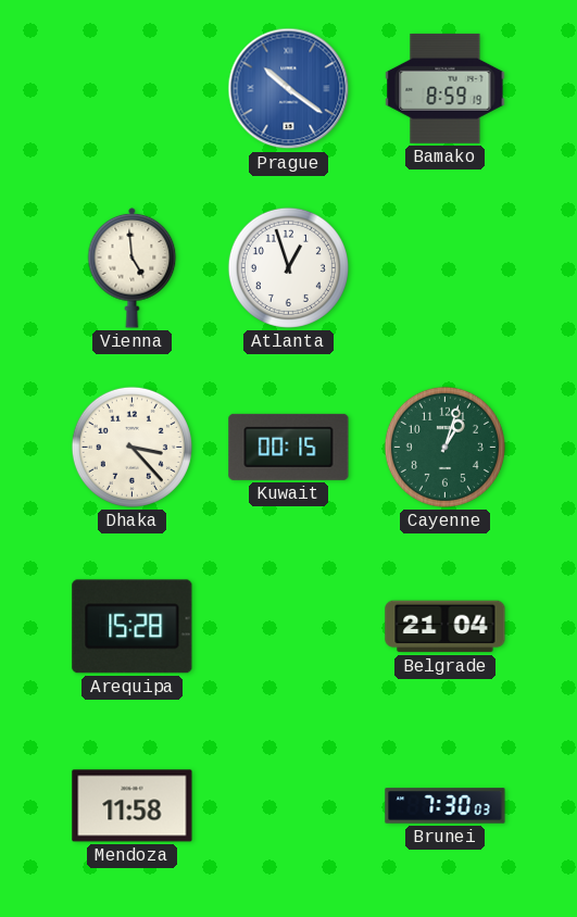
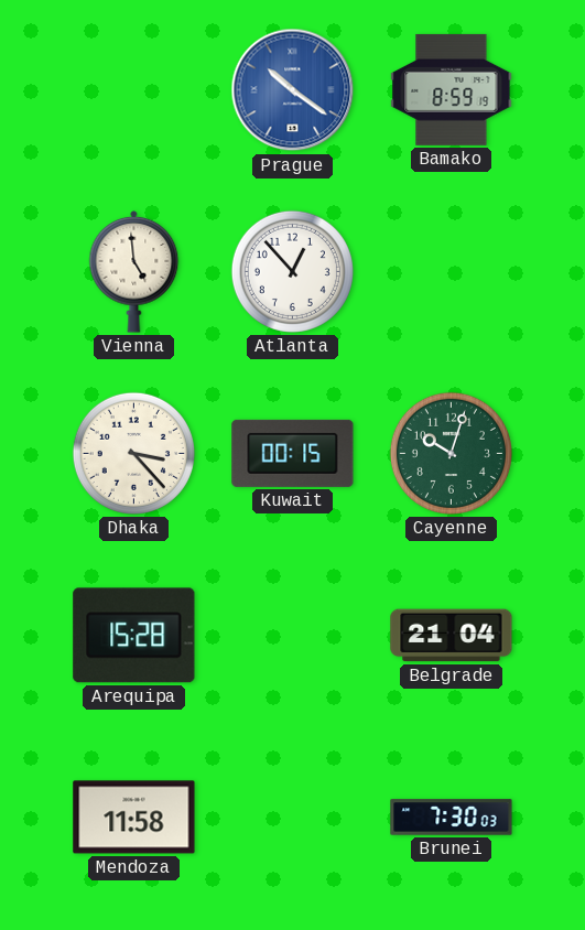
Atlanta: 12:57 -> 12:53 (292, 271)
Cayenne: 1:03 -> 10:03 (451, 453)
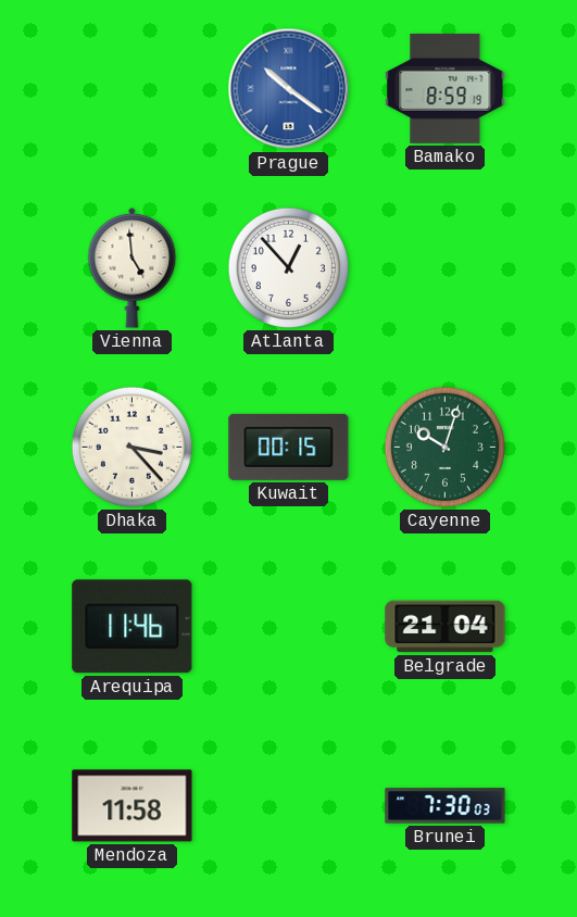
Arequipa: 15:28 -> 11:46 (133, 627)
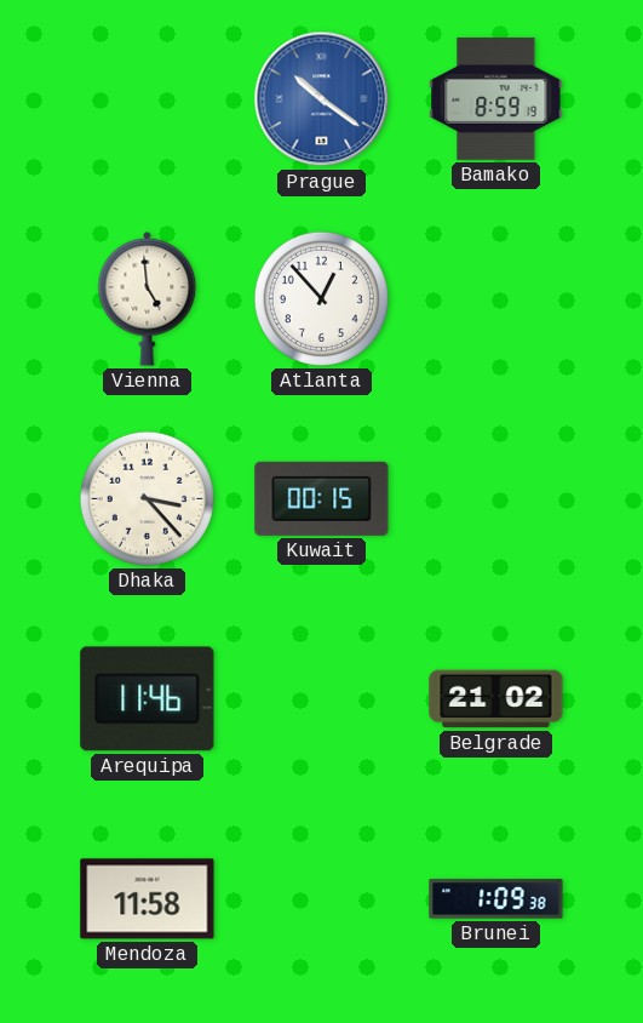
Cayenne: 10:03 -> none (444, 447)
Belgrade: 21:04 -> 21:02 (496, 699)
Brunei: 7:30 -> 1:09 (496, 899)
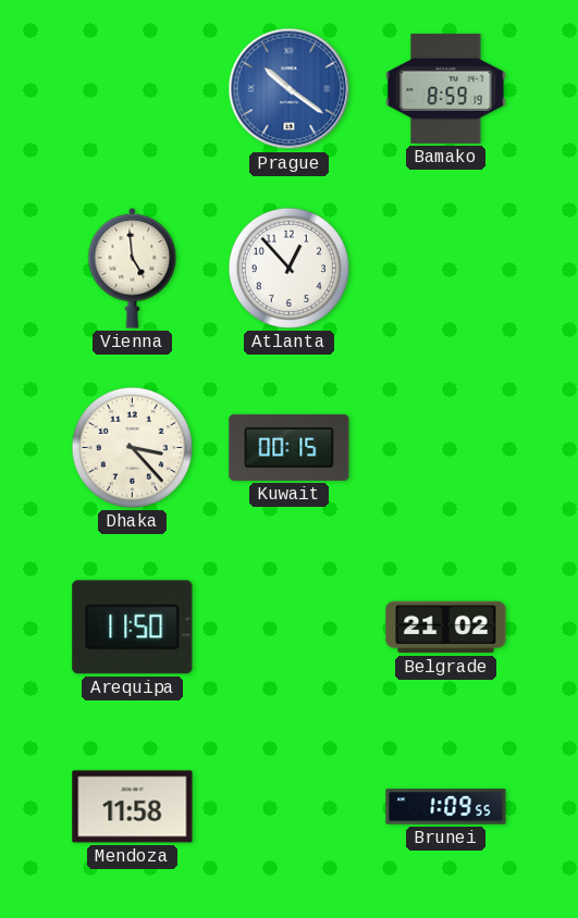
Arequipa: 11:46 -> 11:50 (133, 628)
Brunei: 1:09:38 -> 1:09:55 (446, 807)
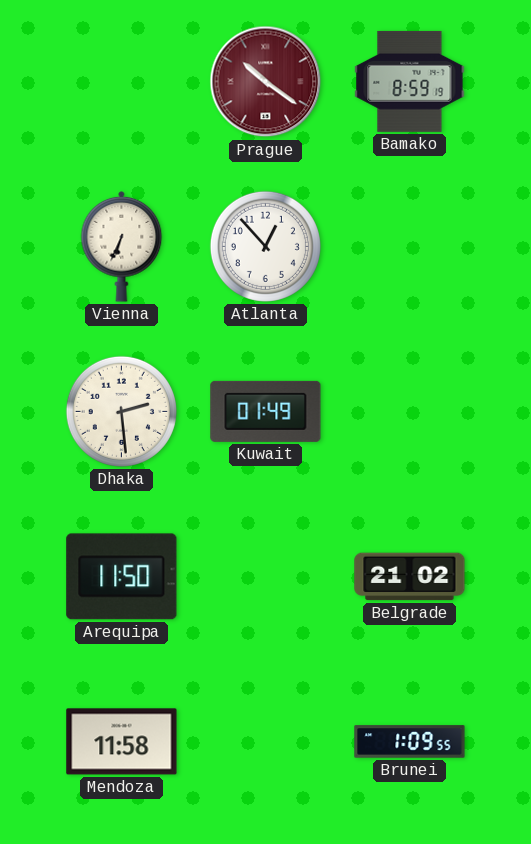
Prague dial: blue -> burgundy (266, 82)
Vienna: 4:59 -> 6:34 (122, 246)
Dhaka: 3:23 -> 2:29 (121, 411)
Kuwait: 00:15 -> 01:49 (266, 411)
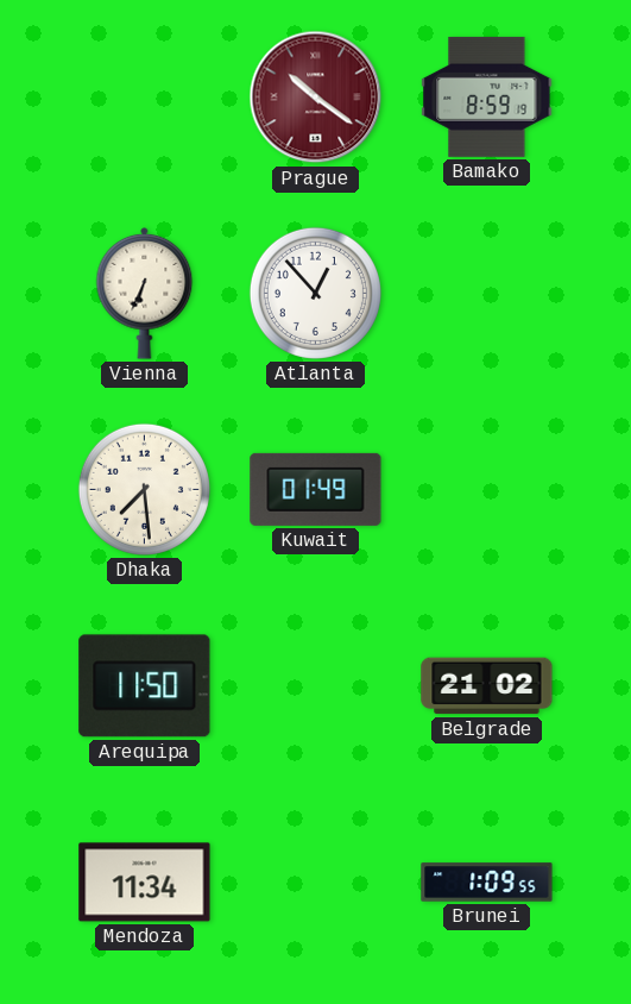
Dhaka: 2:29 -> 7:29 (144, 489)
Mendoza: 11:58 -> 11:34 (145, 883)
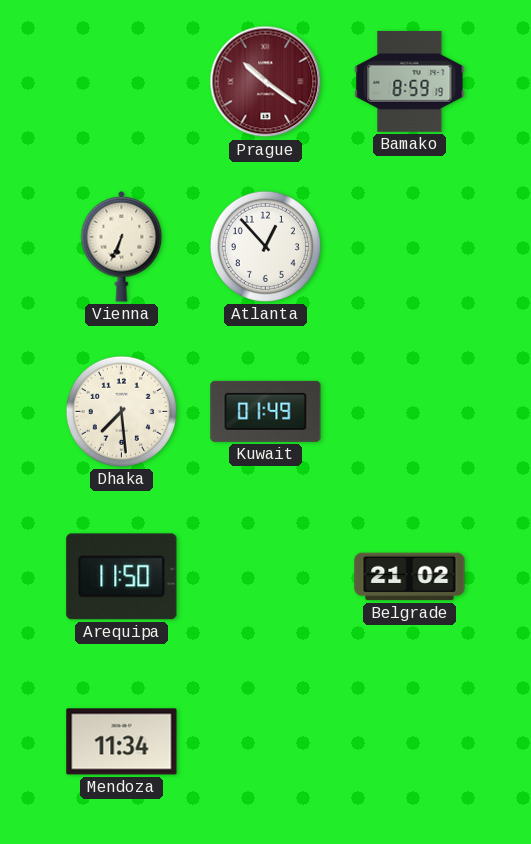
Brunei: 1:09 -> none (487, 883)
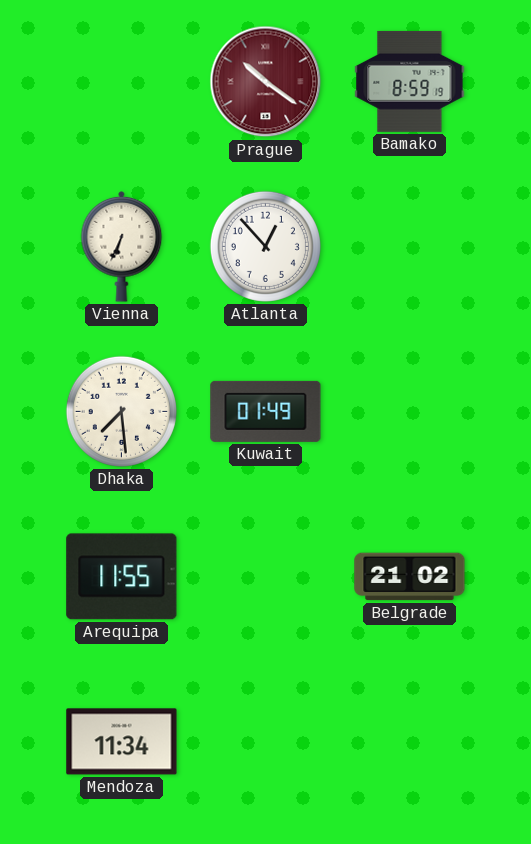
Arequipa: 11:50 -> 11:55 (122, 577)
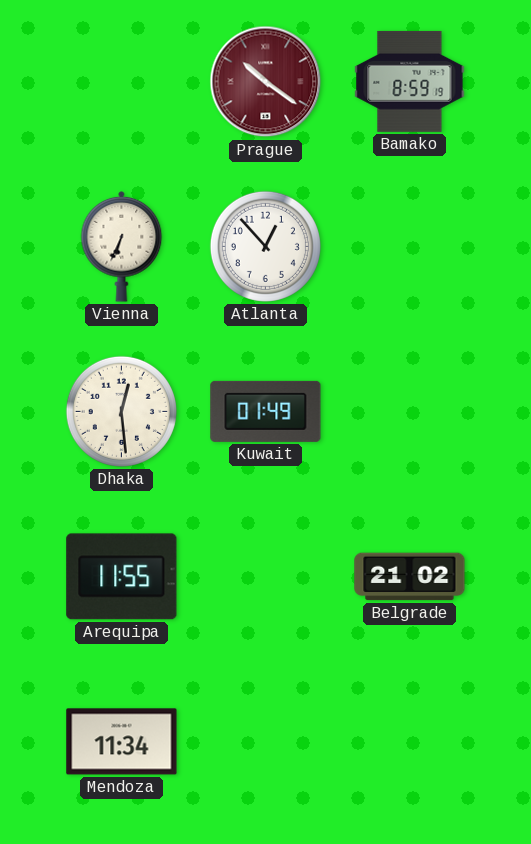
Dhaka: 7:29 -> 12:29 (121, 411)
